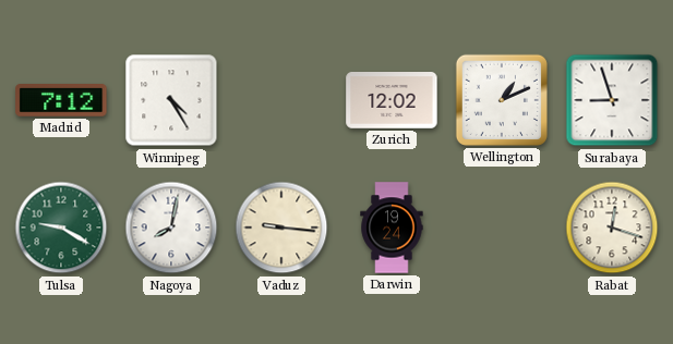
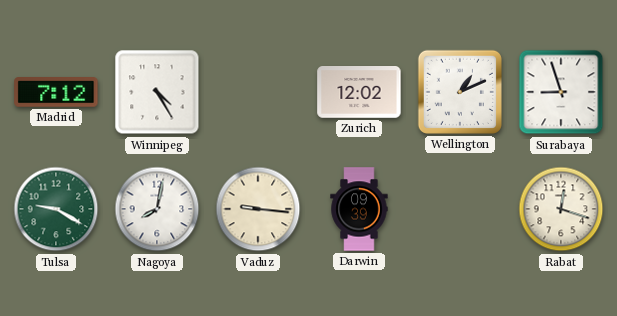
Darwin: 19:24 -> 09:39 (359, 209)
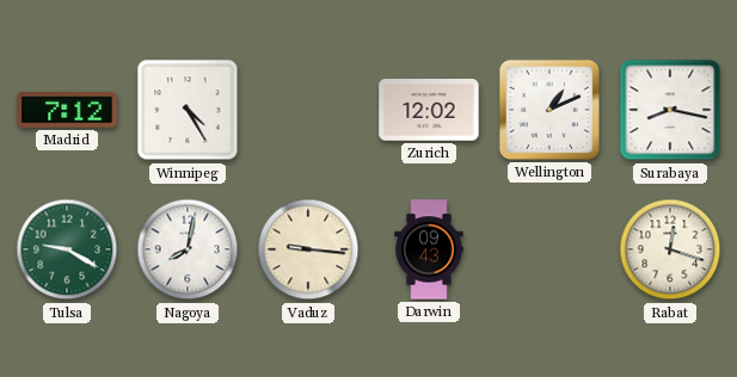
Surabaya: 8:57 -> 8:17 (670, 110)
Darwin: 09:39 -> 09:43 (429, 249)
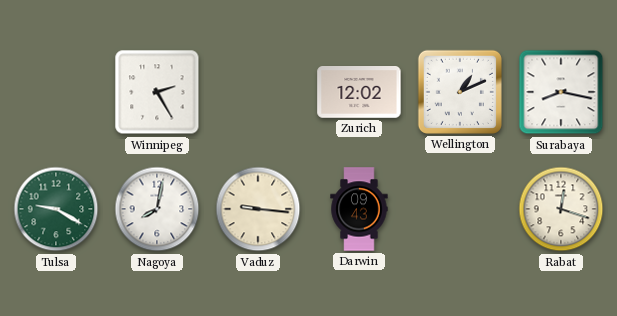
Madrid: 7:12 -> none (67, 111)
Winnipeg: 4:25 -> 2:25 (157, 92)
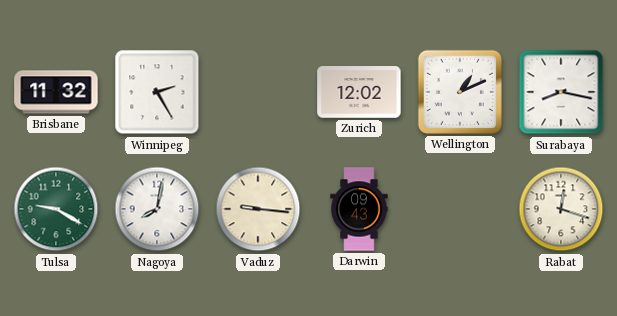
Brisbane: none -> 11:32 (56, 92)
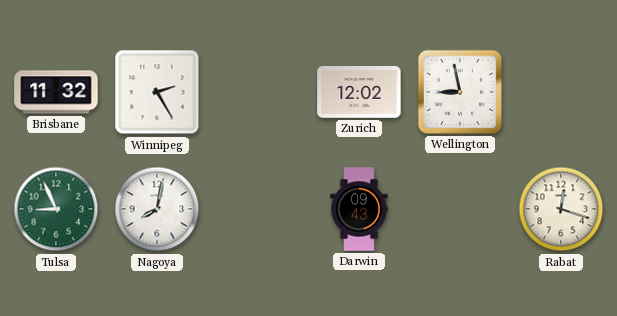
Wellington: 1:11 -> 8:58 (460, 92)
Surabaya: 8:17 -> none (561, 92)
Tulsa: 9:20 -> 8:56 (56, 209)
Vaduz: 9:16 -> none (258, 209)
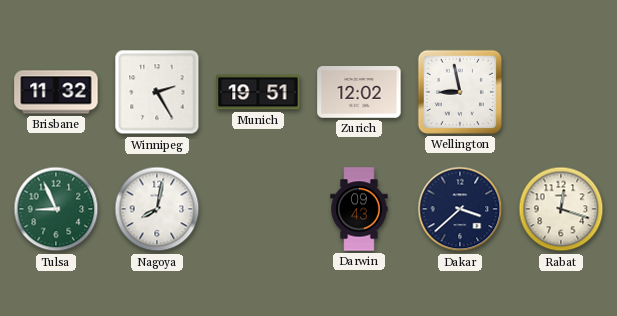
Munich: none -> 19:51 (258, 92)
Dakar: none -> 3:38 (460, 209)
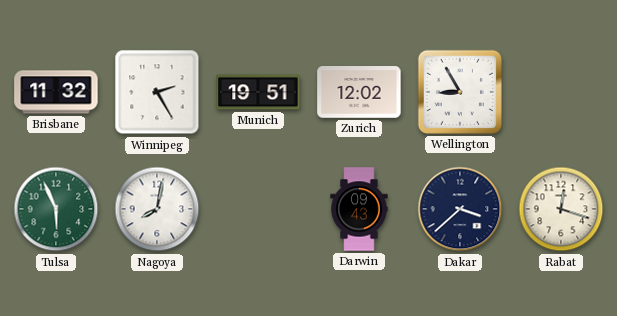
Wellington: 8:58 -> 8:55 (460, 92)
Tulsa: 8:56 -> 5:56 (56, 209)
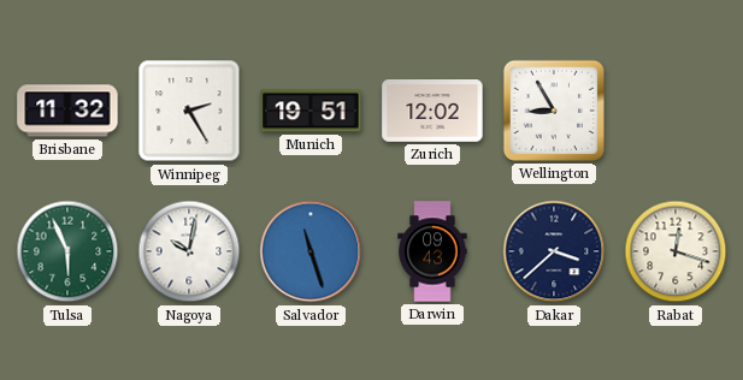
Nagoya: 8:02 -> 10:02 (189, 251)
Salvador: none -> 11:27 (311, 251)
